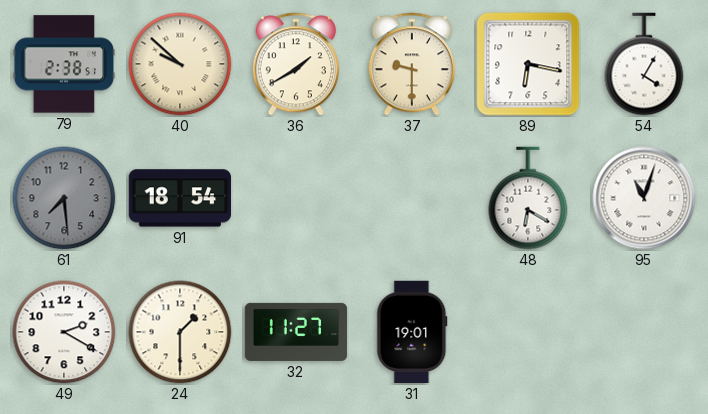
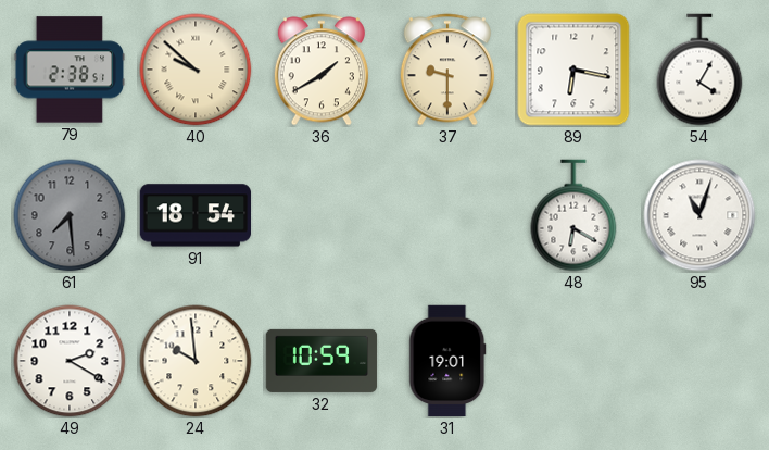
24: 1:30 -> 9:59 (196, 361)
32: 11:27 -> 10:59 (322, 361)
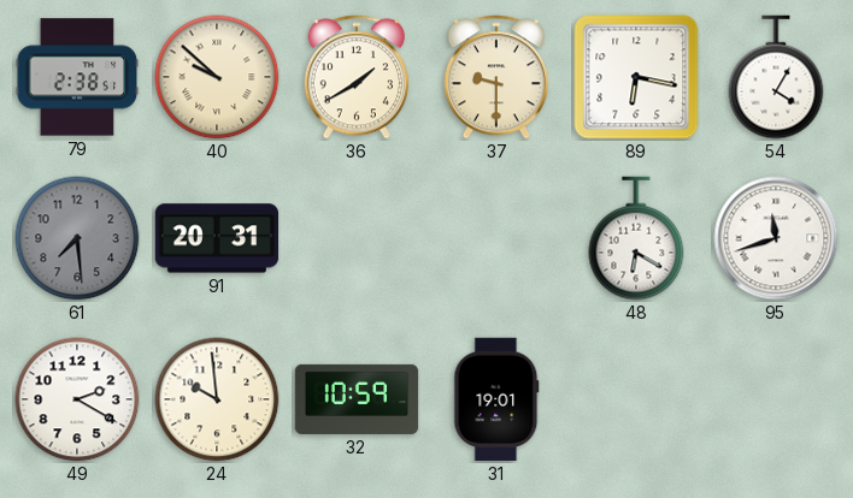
91: 18:54 -> 20:31 (217, 238)
95: 11:03 -> 11:42 (776, 238)
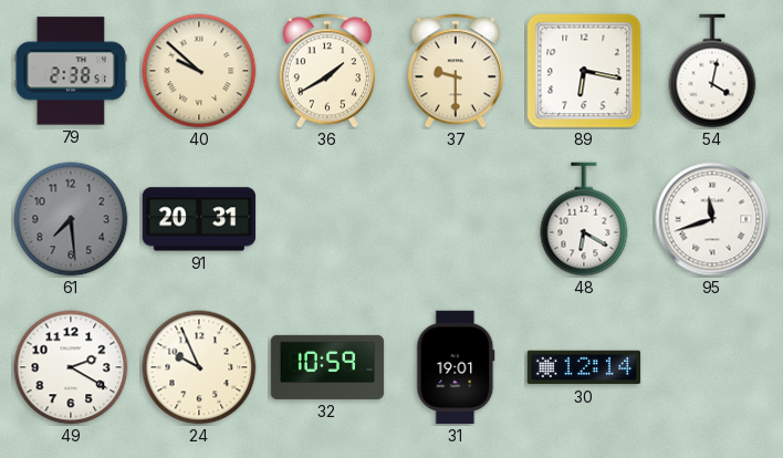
54: 4:05 -> 4:02 (712, 71)
24: 9:59 -> 9:56 (199, 367)
30: none -> 12:14 (584, 367)
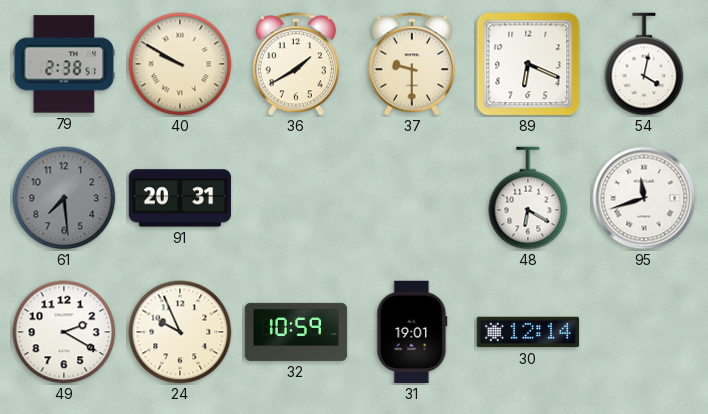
40: 9:52 -> 9:50 (180, 64)
89: 6:17 -> 6:19 (528, 64)
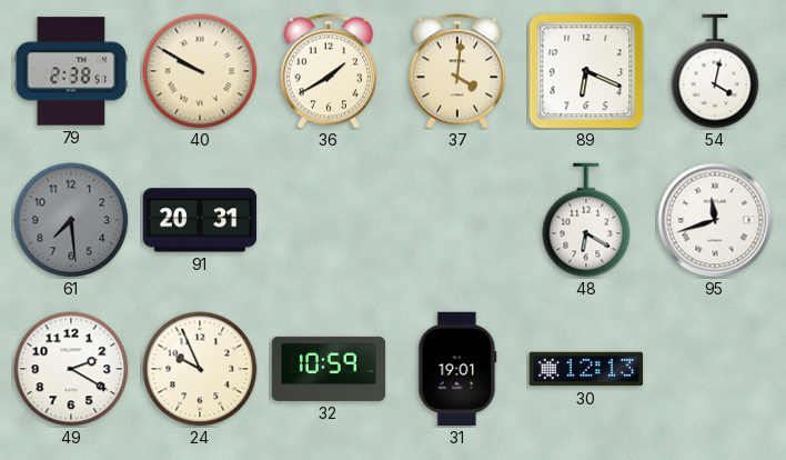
37: 9:30 -> 4:01 (457, 71)
30: 12:14 -> 12:13 (586, 369)
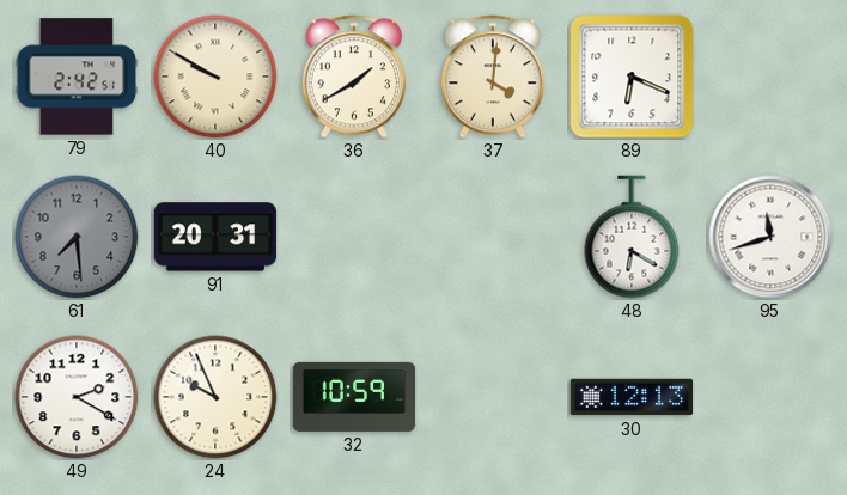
79: 2:38 -> 2:42 (77, 77)
54: 4:02 -> none (715, 71)
31: 19:01 -> none (457, 369)
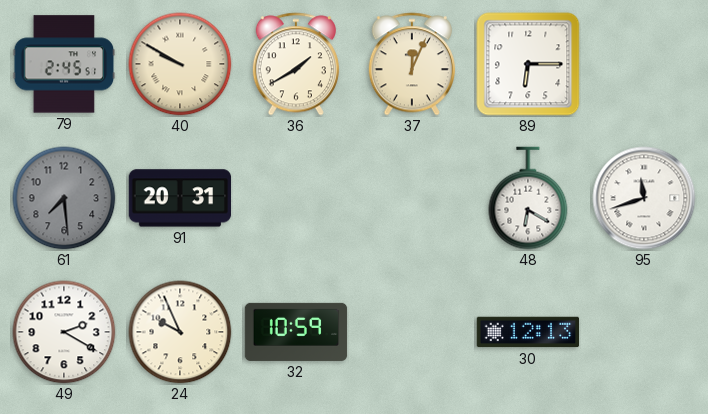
79: 2:42 -> 2:45 (64, 64)
37: 4:01 -> 12:04 (412, 64)
89: 6:19 -> 6:15 (528, 64)
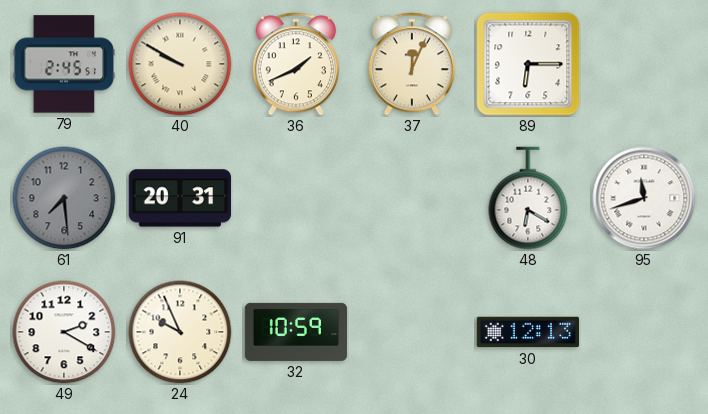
36: 1:40 -> 1:41 (296, 64)
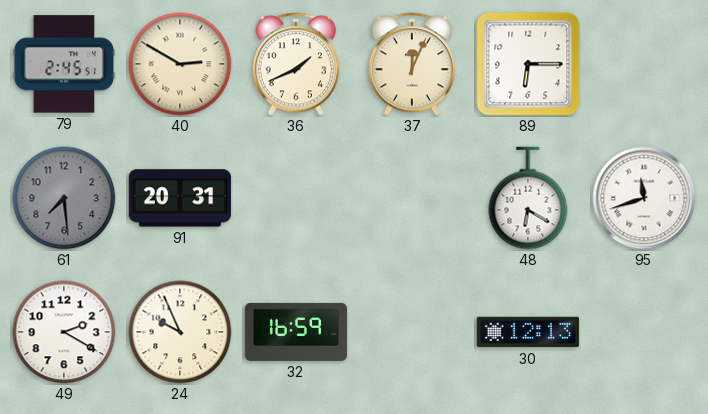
40: 9:50 -> 2:50 (180, 64)
32: 10:59 -> 16:59 (296, 332)
